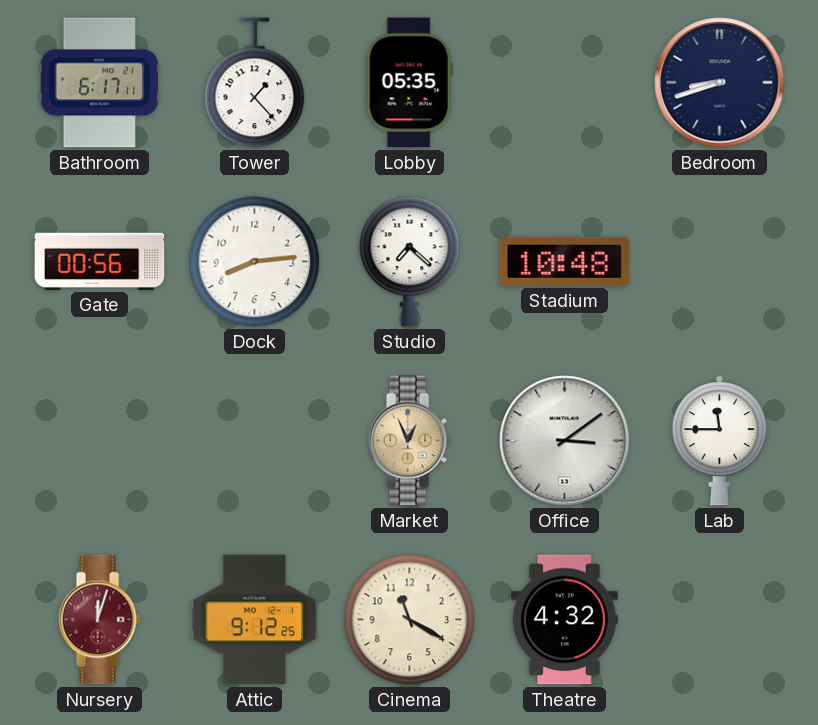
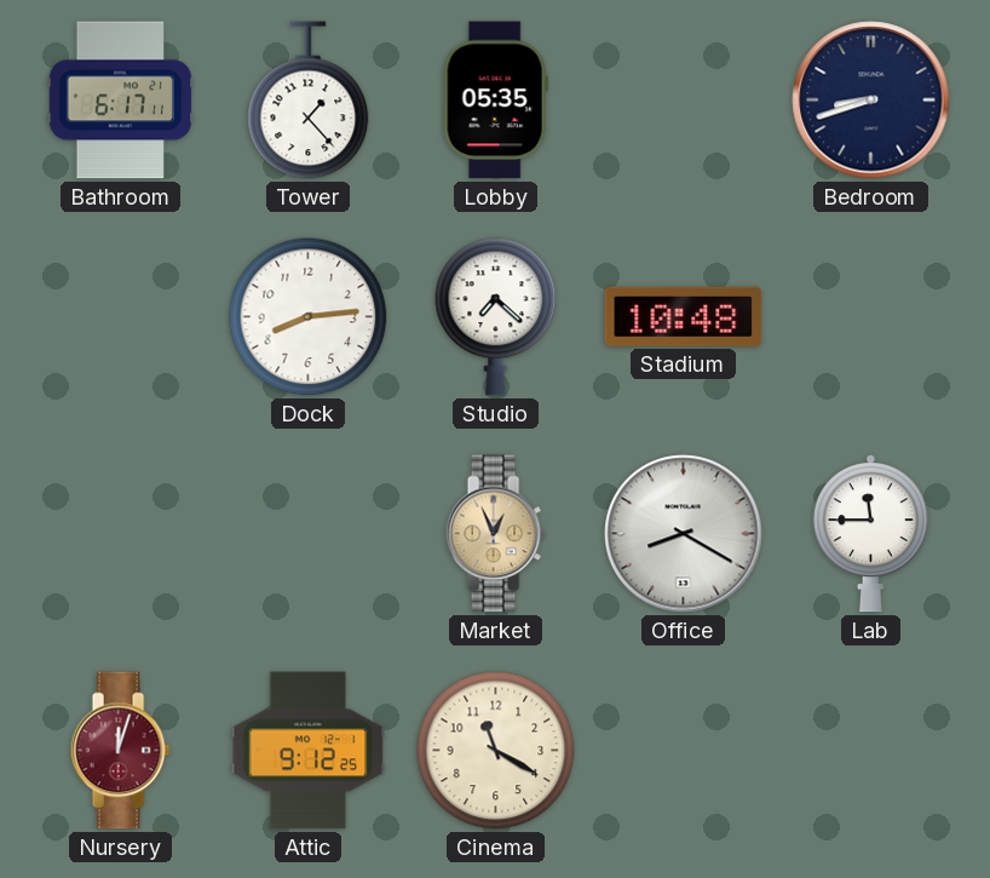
Gate: 00:56 -> none (100, 261)
Office: 3:09 -> 8:20 (684, 534)
Theatre: 4:32 -> none (564, 620)
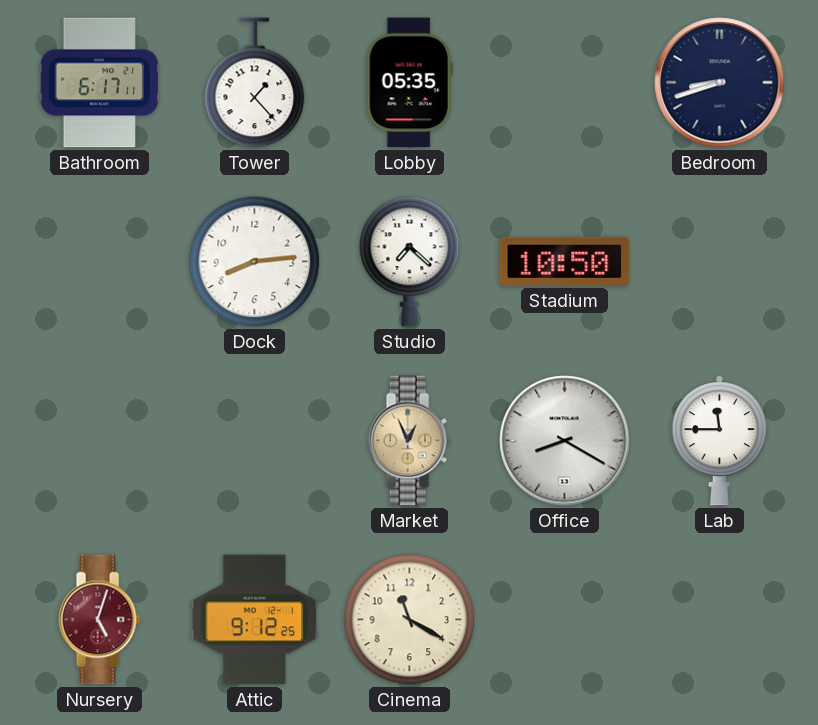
Stadium: 10:48 -> 10:50 (565, 261)
Nursery: 12:03 -> 5:03 (99, 620)
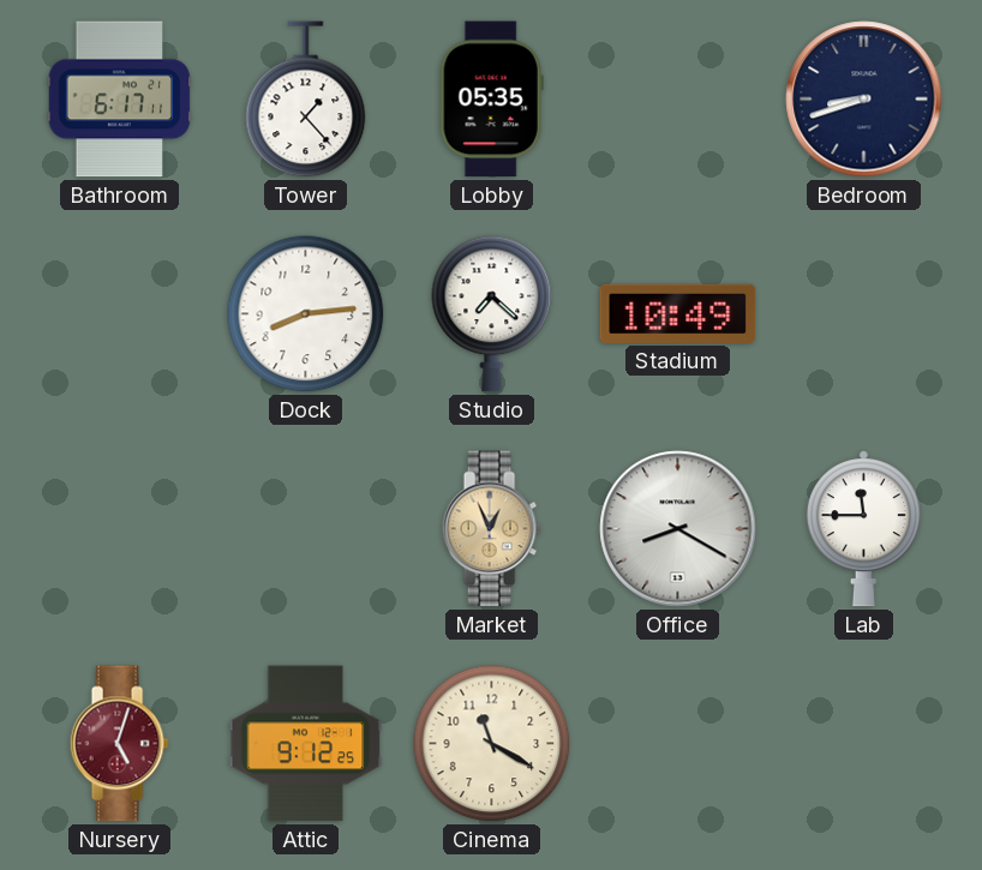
Stadium: 10:50 -> 10:49 (678, 313)
